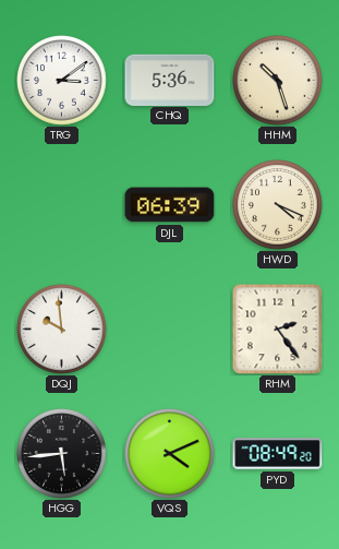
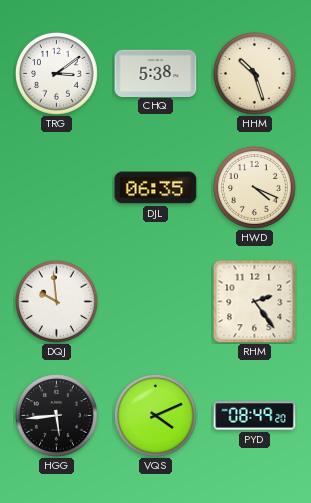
CHQ: 5:36 -> 5:38 (156, 73)
DJL: 06:39 -> 06:35 (156, 188)
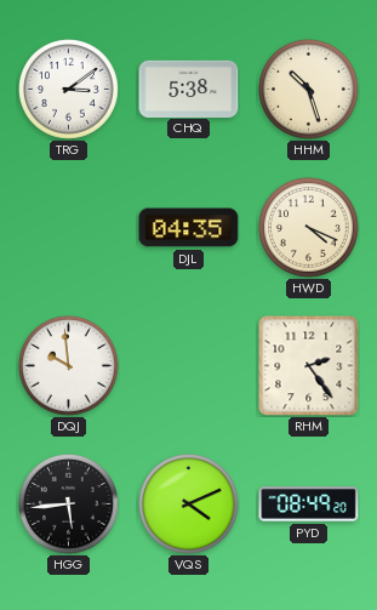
DJL: 06:35 -> 04:35 (189, 228)
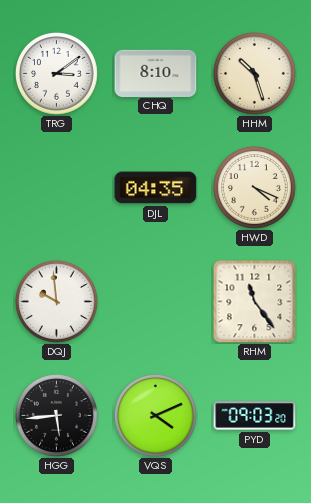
CHQ: 5:38 -> 8:10 (156, 73)
RHM: 2:24 -> 11:24 (254, 301)
PYD: 08:49 -> 09:03 (255, 416)
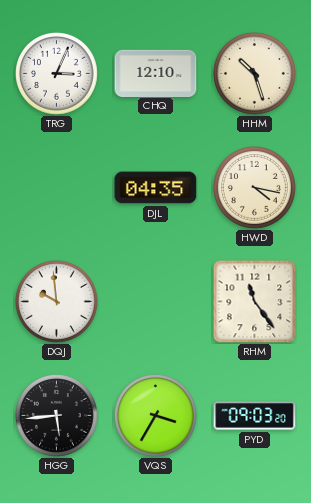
TRG: 3:09 -> 3:04 (57, 74)
CHQ: 8:10 -> 12:10 (156, 73)
HWD: 4:19 -> 4:17 (255, 188)
VQS: 4:11 -> 3:35 (156, 416)
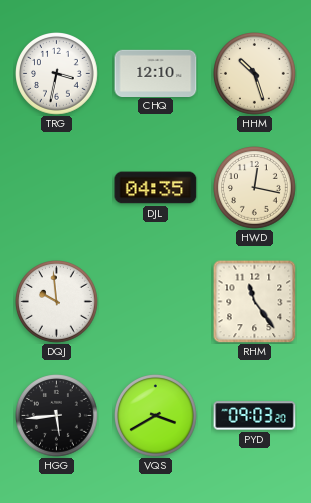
TRG: 3:04 -> 3:32 (57, 74)
HWD: 4:17 -> 12:17 (255, 188)
VQS: 3:35 -> 3:40 (156, 416)
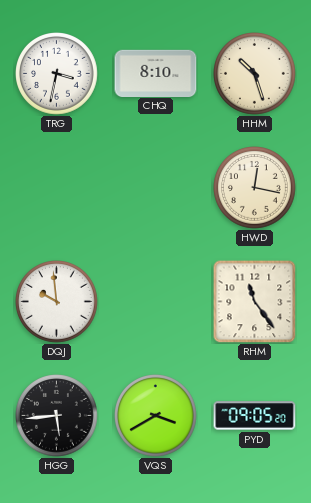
CHQ: 12:10 -> 8:10 (156, 73)
DJL: 04:35 -> none (156, 188)
PYD: 09:03 -> 09:05 (255, 416)
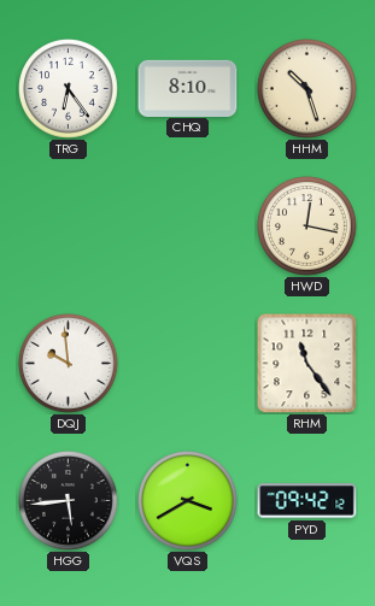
TRG: 3:32 -> 6:24 (69, 89)
PYD: 09:05 -> 09:42 (307, 501)
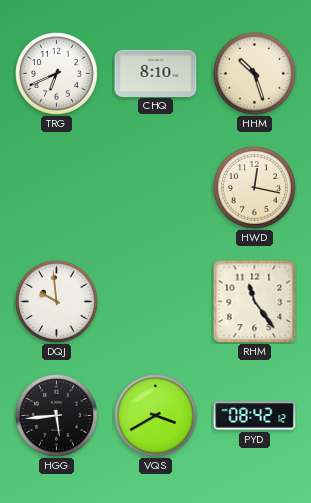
TRG: 6:24 -> 6:41 (57, 74)
PYD: 09:42 -> 08:42 (255, 416)
